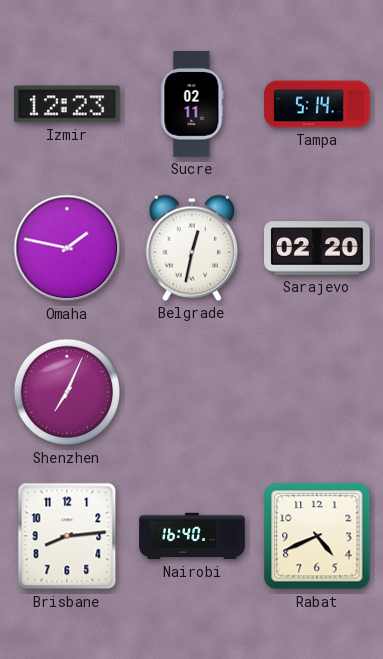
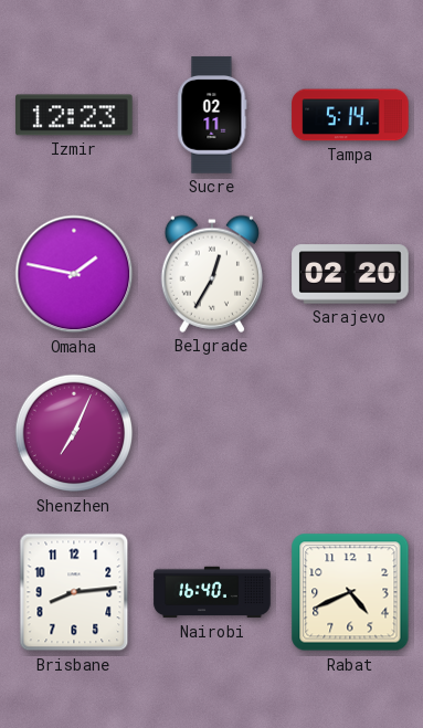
Belgrade: 12:32 -> 12:35 (211, 274)
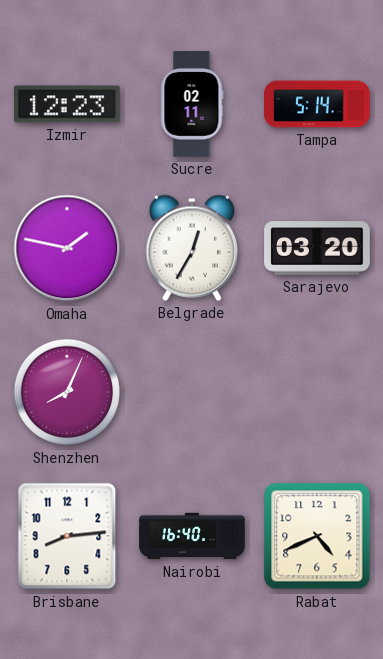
Sarajevo: 02:20 -> 03:20 (317, 248)
Shenzhen: 7:04 -> 8:04 (67, 392)
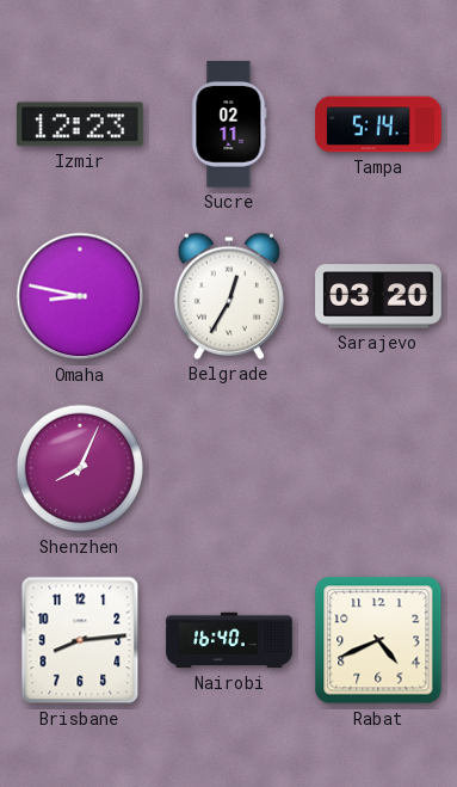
Omaha: 1:47 -> 8:47 (80, 296)
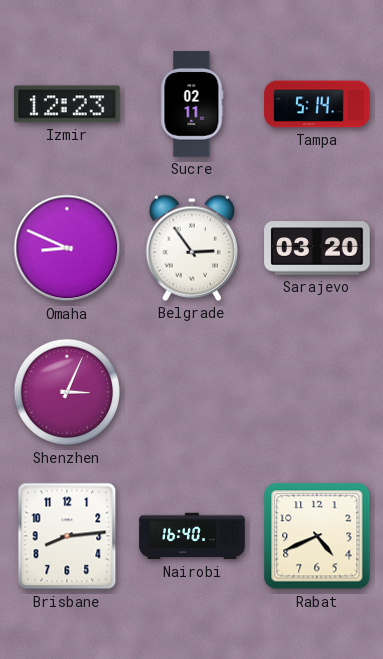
Omaha: 8:47 -> 8:49 (67, 248)
Belgrade: 12:35 -> 2:54 (191, 248)
Shenzhen: 8:04 -> 3:04 (67, 392)
